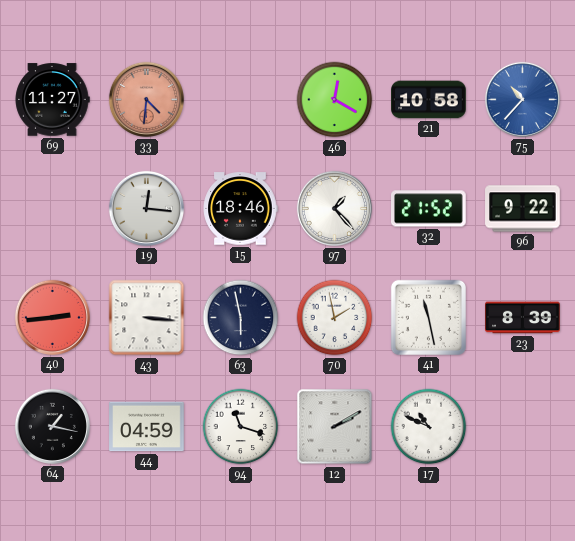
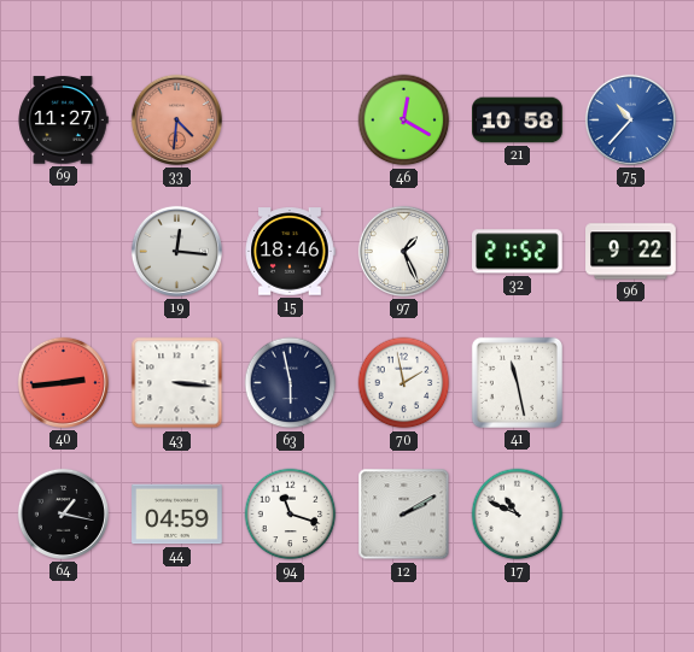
97: 1:23 -> 1:26 (403, 251)
23: 8:39 -> none (523, 318)
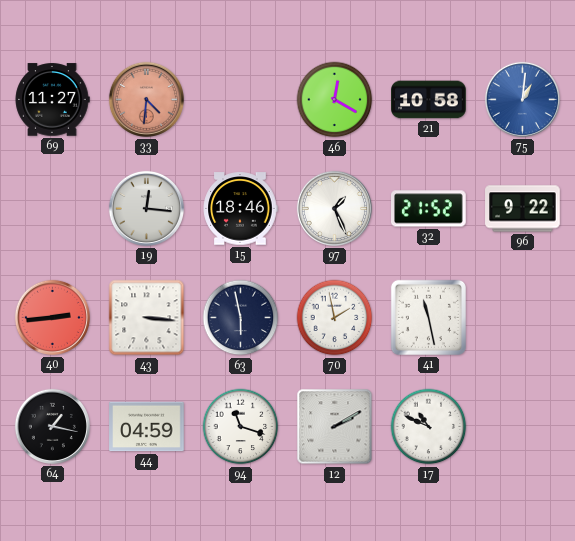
75: 10:37 -> 1:01 (522, 99)
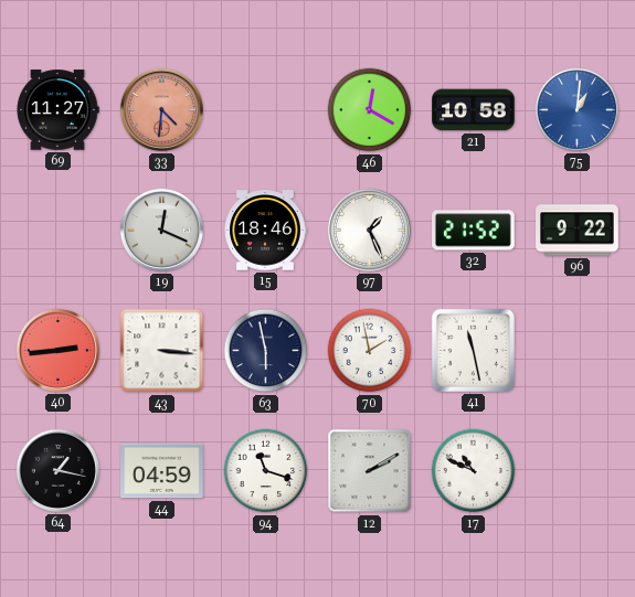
19: 12:16 -> 12:19 (161, 230)
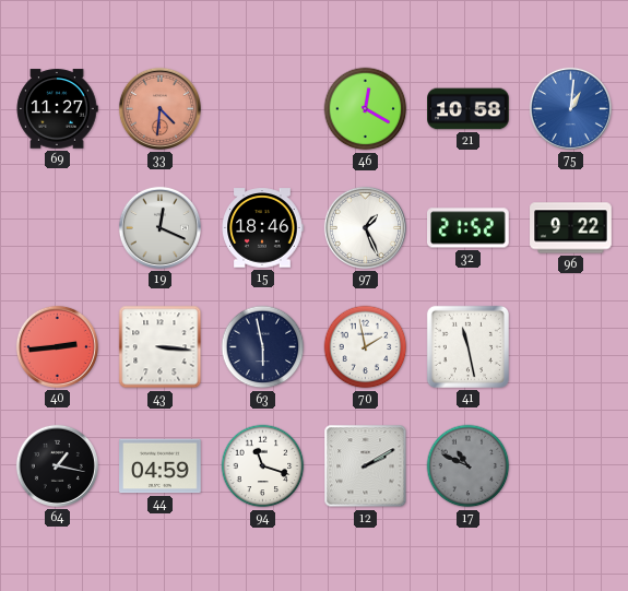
17 dial: white -> grey (469, 466)
